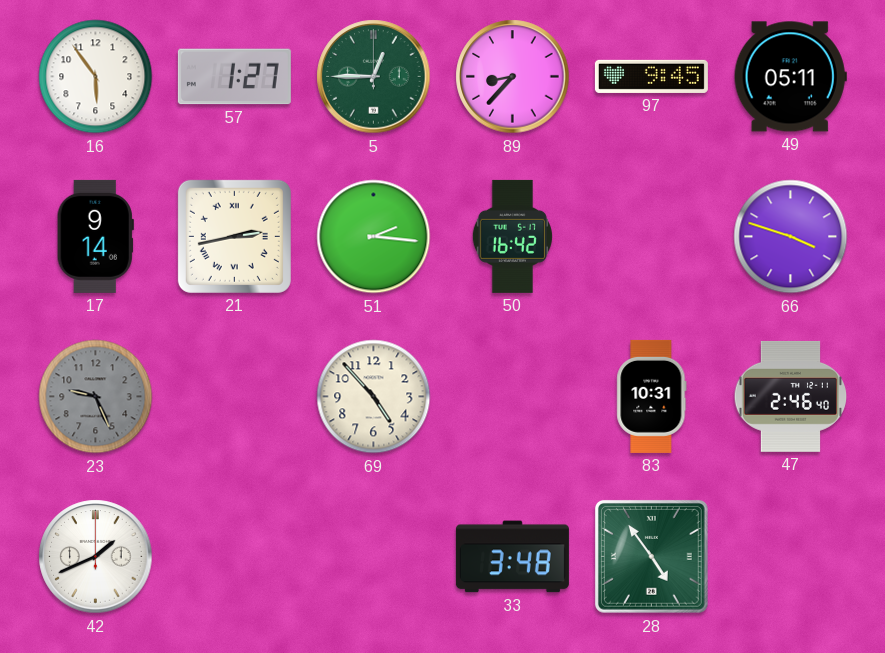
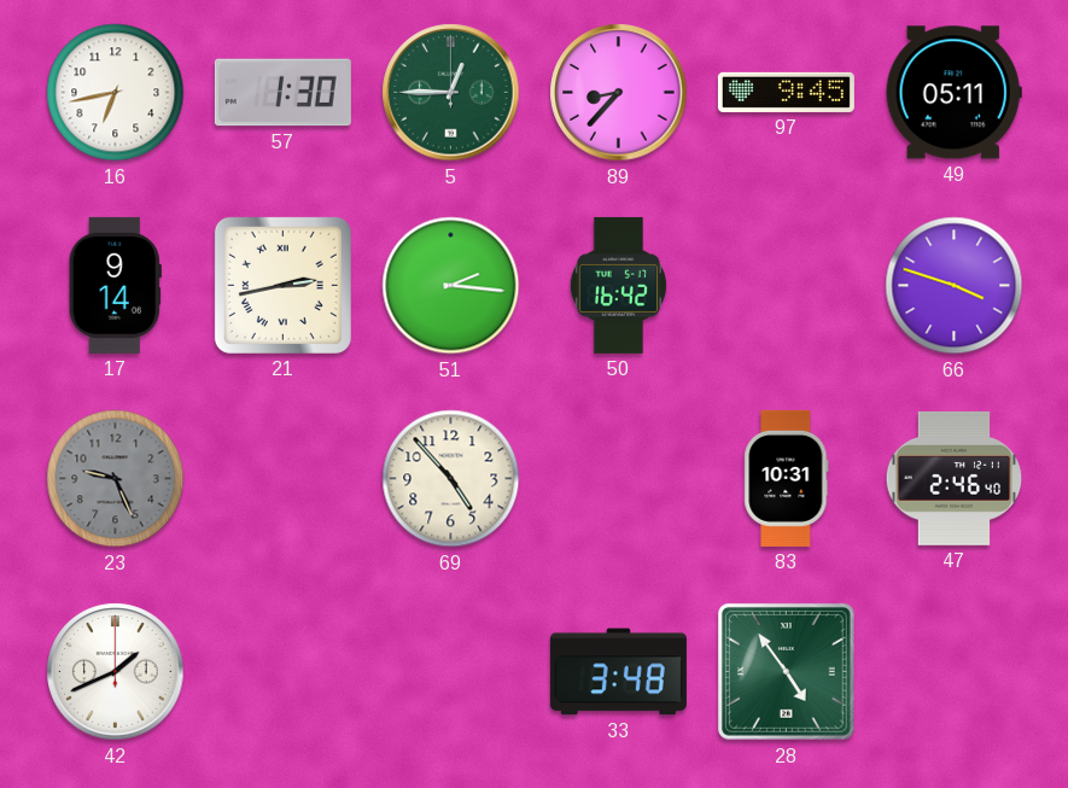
16: 5:54 -> 6:43 (116, 93)
57: 1:27 -> 1:30 (282, 93)
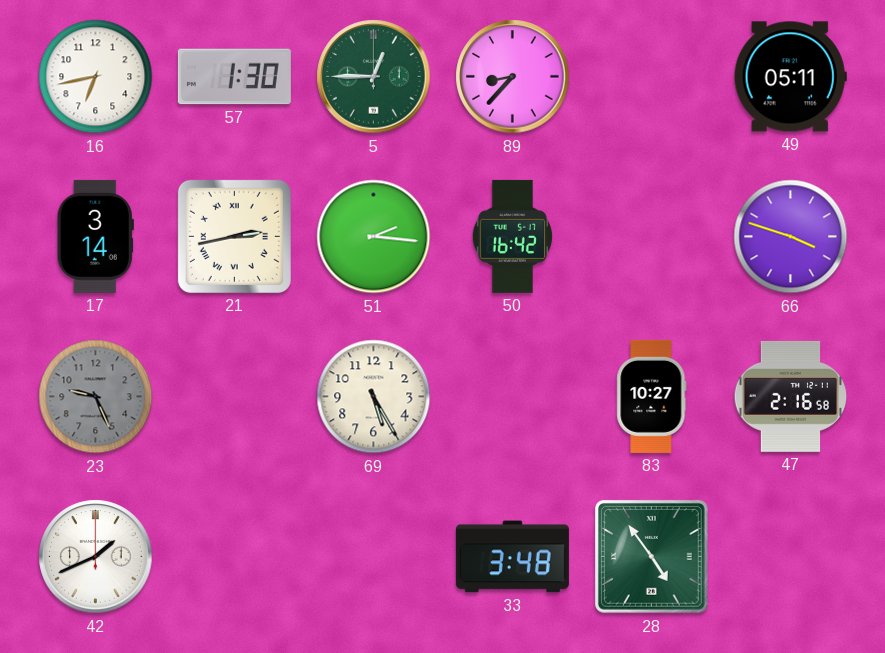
97: 9:45 -> none (786, 92)
17: 9:14 -> 3:14 (95, 236)
69: 4:53 -> 5:25 (374, 397)
83: 10:31 -> 10:27 (652, 396)
47: 2:46 -> 2:16 (791, 396)
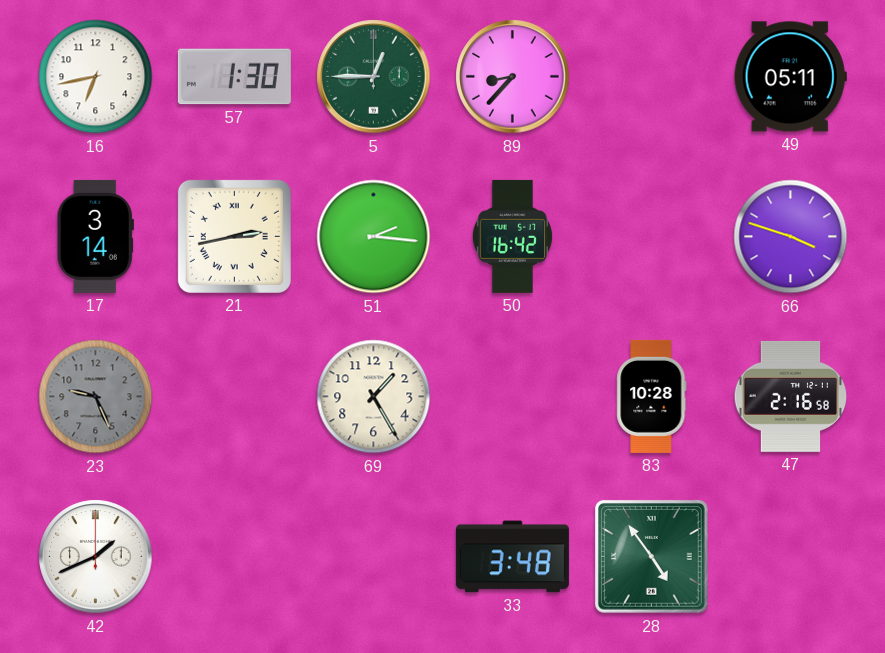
69: 5:25 -> 1:25 (374, 397)
83: 10:27 -> 10:28 (652, 396)
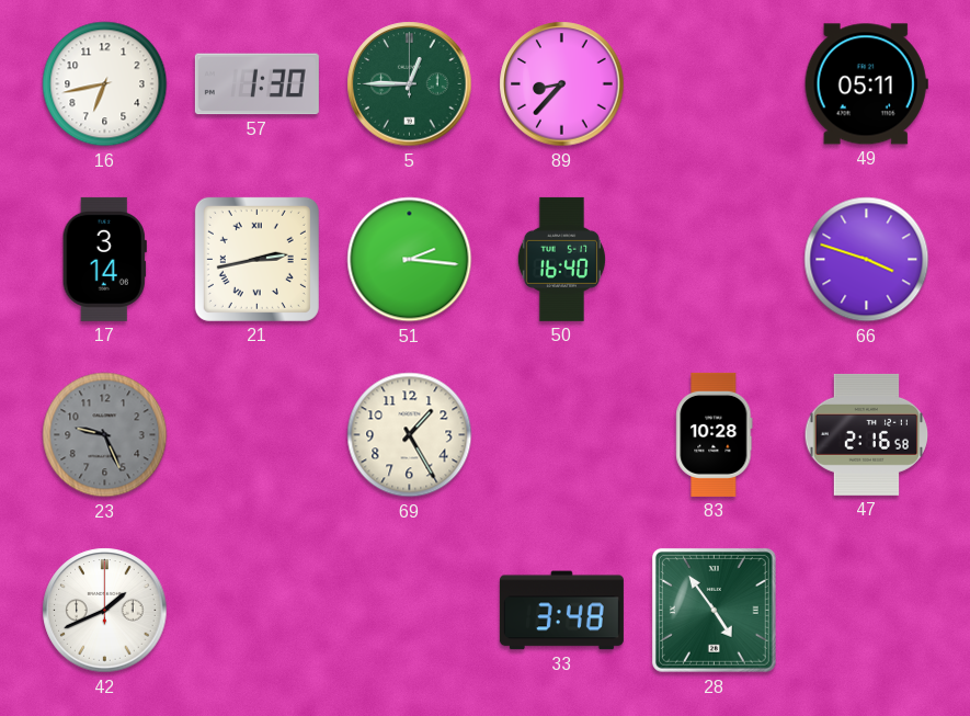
50: 16:42 -> 16:40 (561, 259)
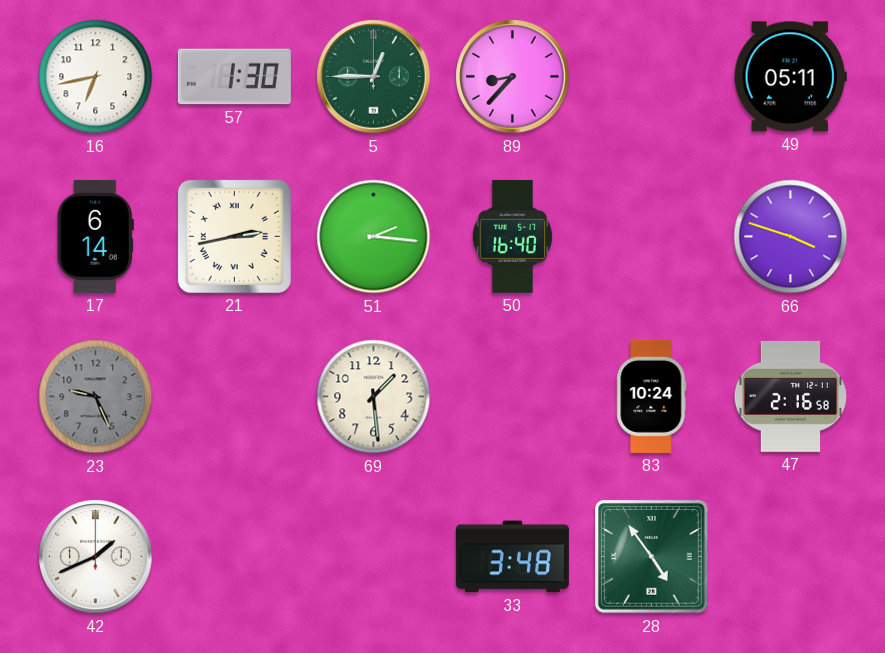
17: 3:14 -> 6:14 (95, 236)
69: 1:25 -> 1:29 (374, 397)
83: 10:28 -> 10:24 (652, 396)
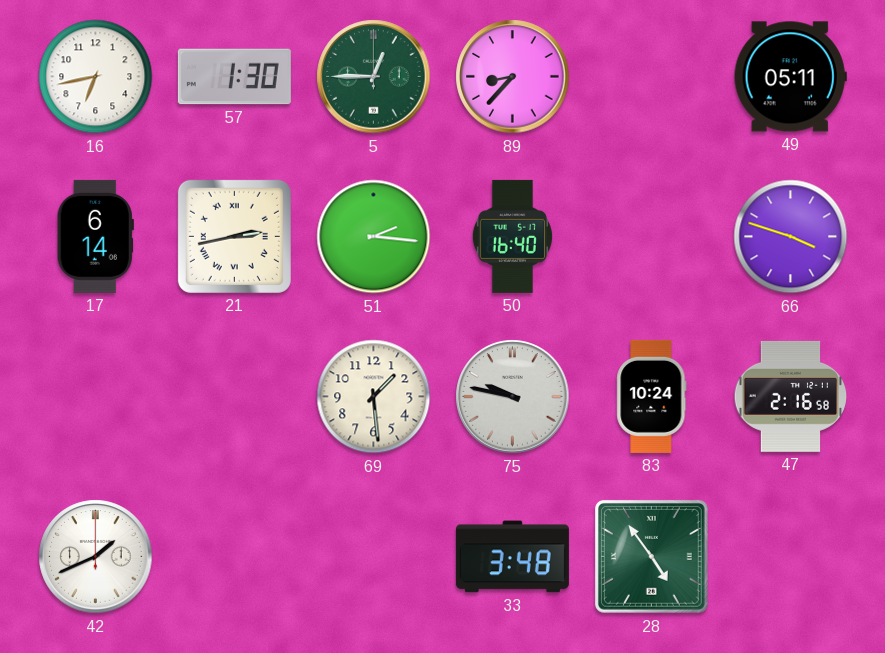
23: 9:26 -> none (96, 397)
75: none -> 9:47 (513, 397)
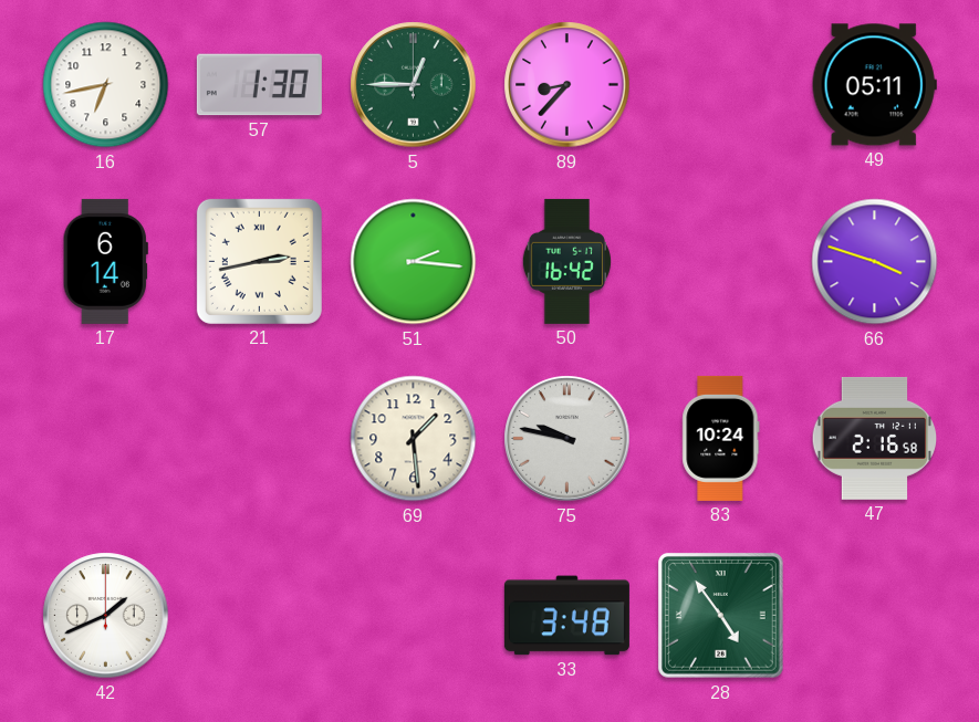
50: 16:40 -> 16:42 (566, 261)
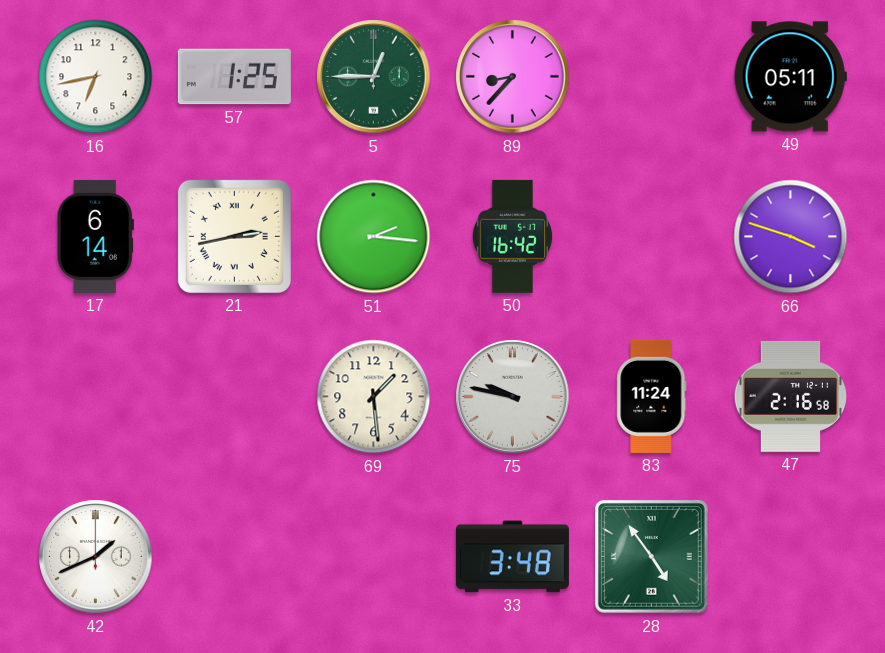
57: 1:30 -> 1:25 (234, 77)
83: 10:24 -> 11:24 (652, 396)
